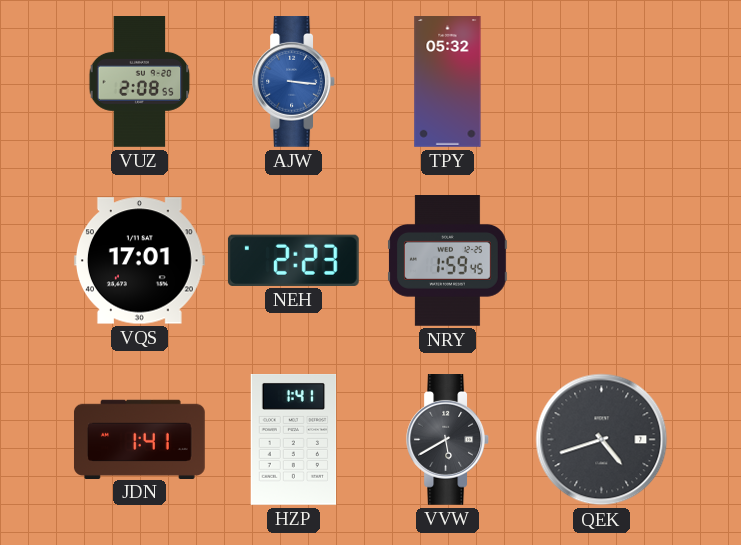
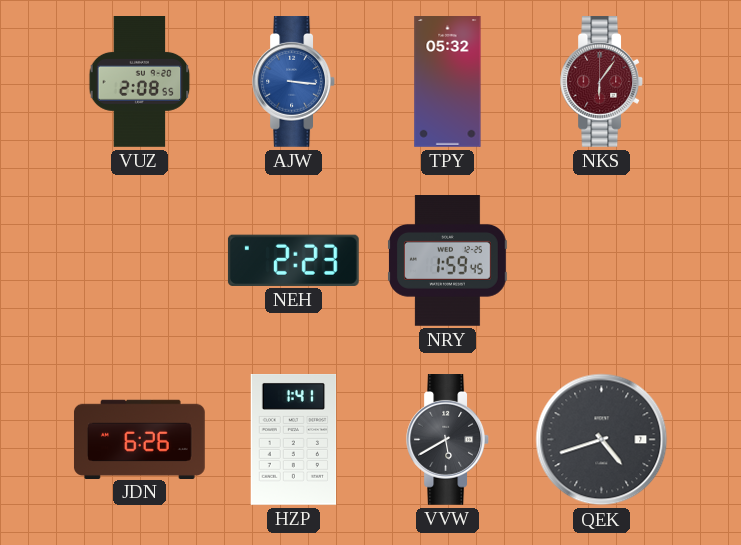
NKS: none -> 6:06 (601, 82)
VQS: 17:01 -> none (139, 261)
JDN: 1:41 -> 6:26 (139, 439)
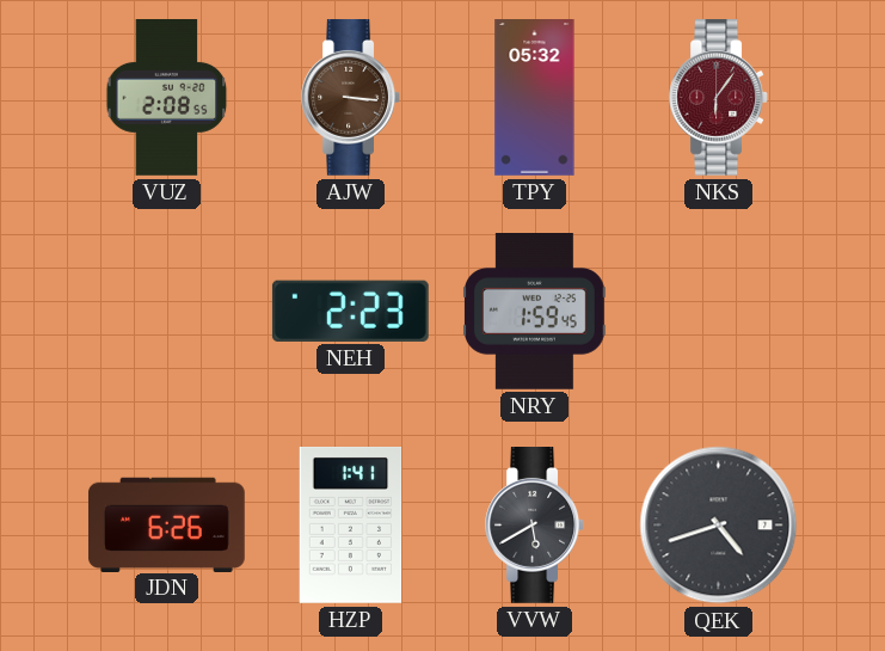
AJW dial: blue -> brown (350, 98)
